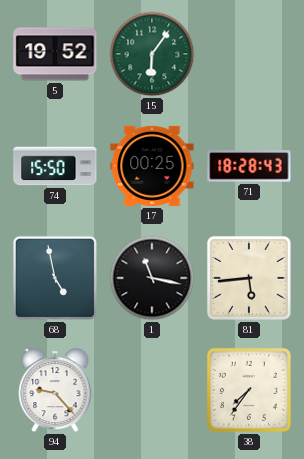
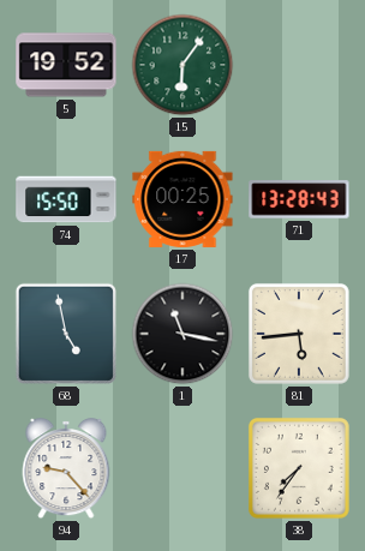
71: 18:28 -> 13:28 (299, 199)
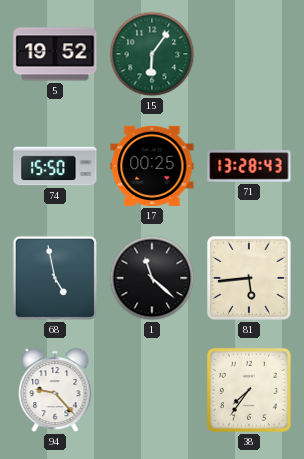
1: 11:17 -> 11:22 (152, 278)
